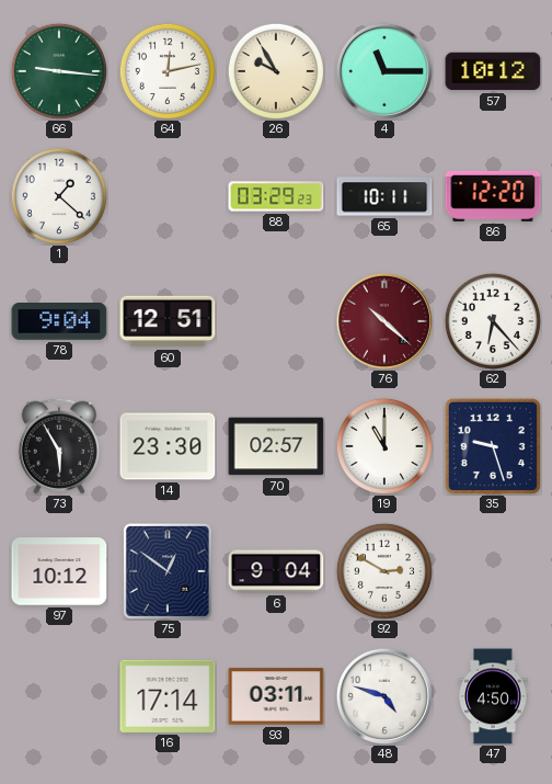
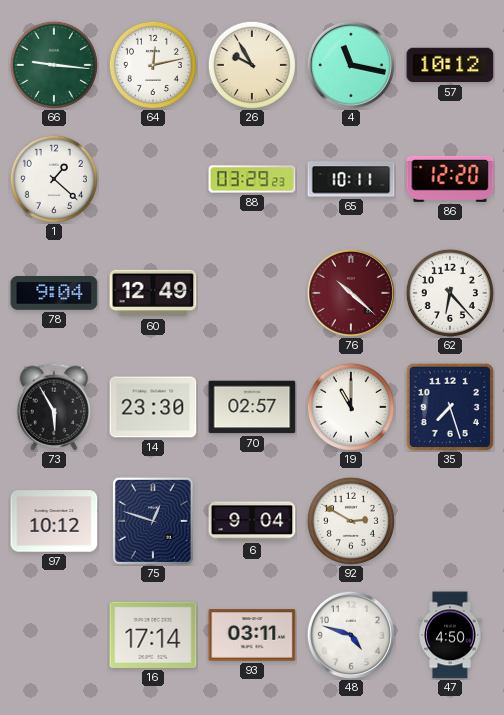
4: 11:15 -> 11:17 (351, 65)
60: 12:51 -> 12:49 (153, 293)
35: 9:27 -> 7:27 (450, 407)
75: 12:51 -> 12:48 (153, 521)
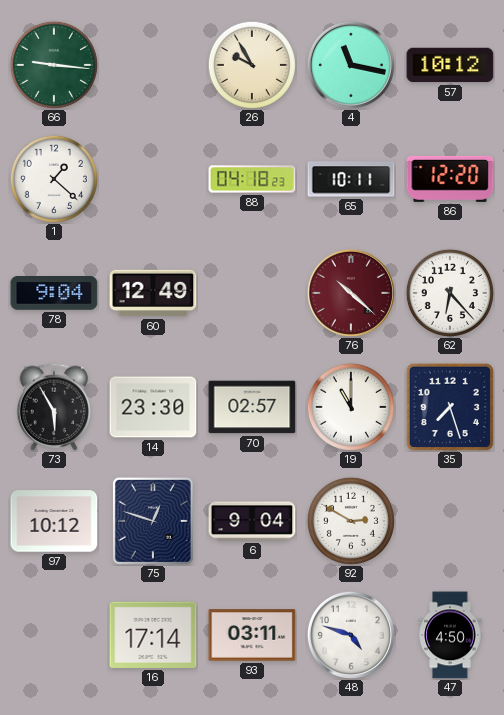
64: 12:13 -> none (153, 65)
88: 03:29 -> 04:18 (252, 179)
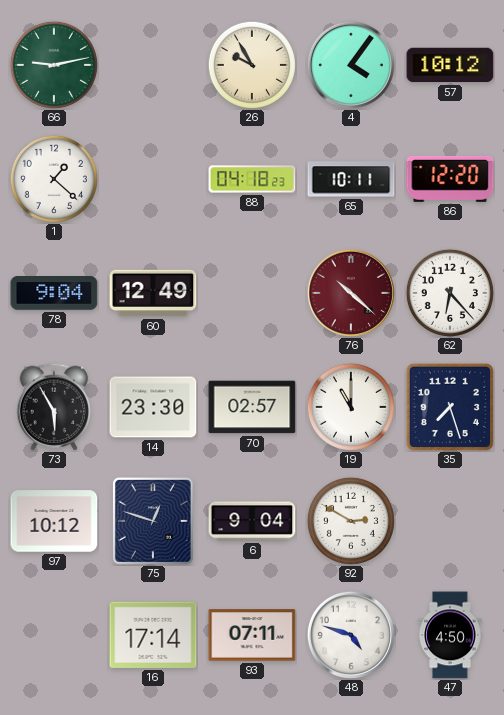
66: 9:16 -> 9:13 (54, 65)
4: 11:17 -> 4:06 (351, 65)
93: 03:11 -> 07:11 (252, 635)
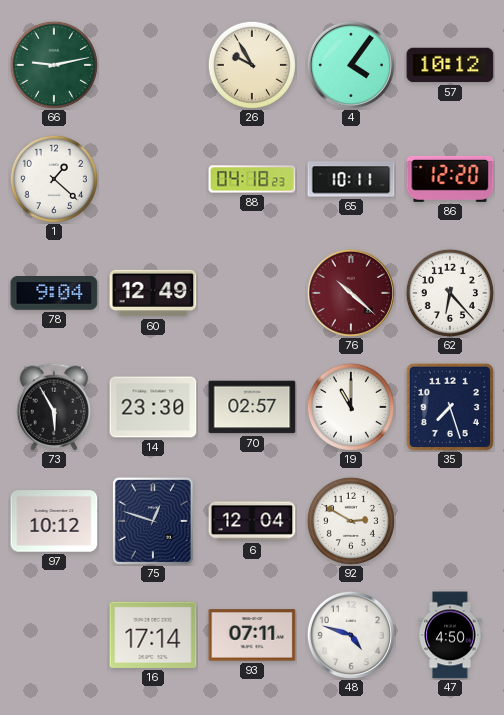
6: 9:04 -> 12:04 (252, 521)
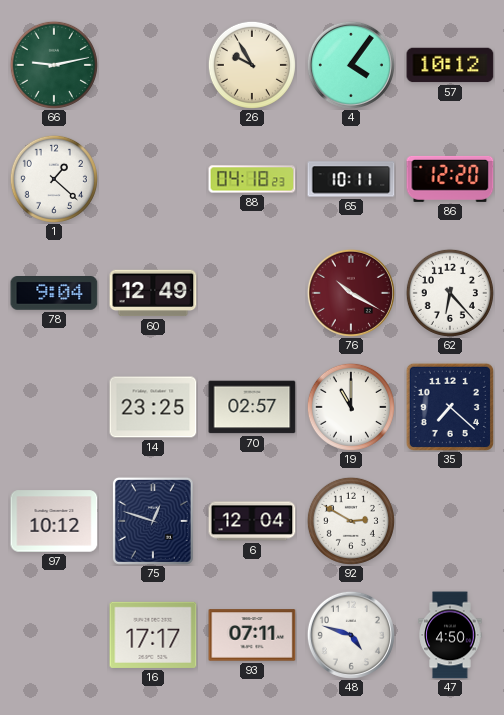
76: 10:22 -> 10:20 (351, 293)
73: 5:55 -> none (54, 407)
14: 23:30 -> 23:25 (153, 407)
35: 7:27 -> 7:22 (450, 407)
16: 17:14 -> 17:17 (153, 635)
